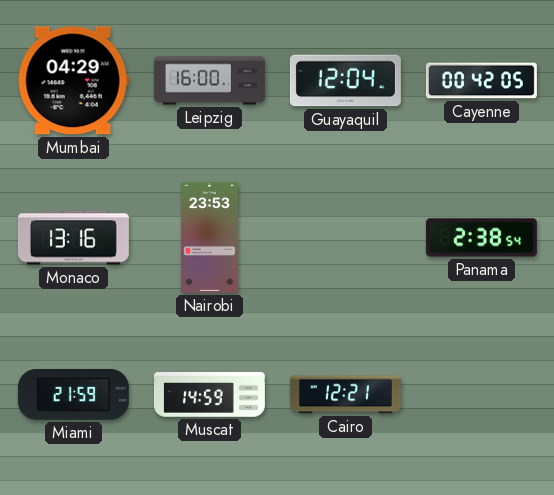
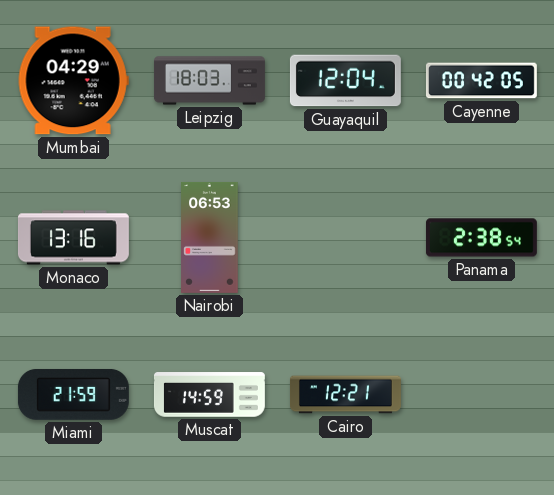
Leipzig: 16:00 -> 18:03 (209, 81)
Nairobi: 23:53 -> 06:53 (210, 237)
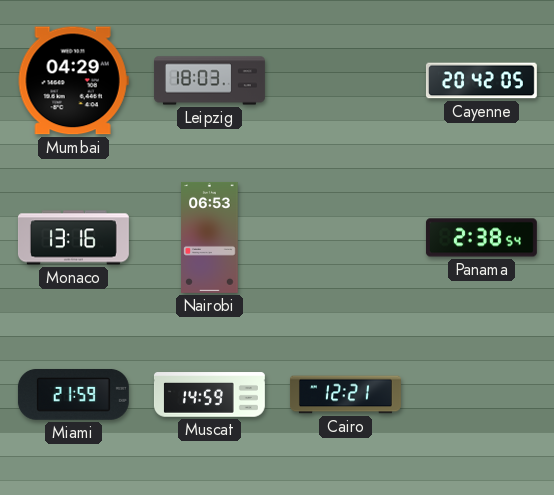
Guayaquil: 12:04 -> none (345, 81)
Cayenne: 00:42 -> 20:42 (481, 81)
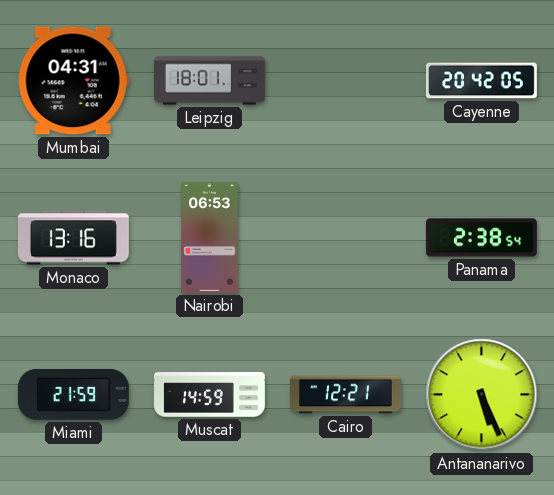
Mumbai: 04:29 -> 04:31 (73, 81)
Leipzig: 18:03 -> 18:01 (209, 81)
Antananarivo: none -> 5:26 (482, 395)
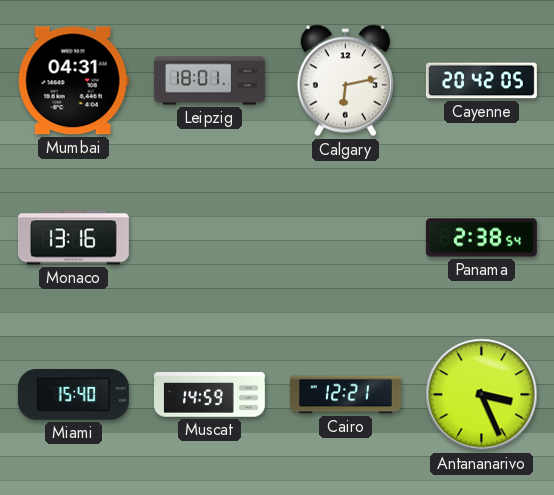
Calgary: none -> 6:13 (345, 81)
Nairobi: 06:53 -> none (210, 237)
Miami: 21:59 -> 15:40 (73, 394)
Antananarivo: 5:26 -> 3:26 (482, 395)
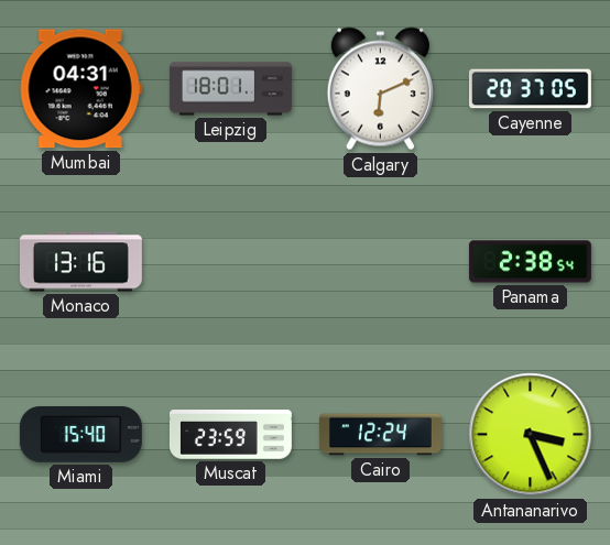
Calgary: 6:13 -> 6:11 (380, 89)
Cayenne: 20:42 -> 20:37 (530, 89)
Muscat: 14:59 -> 23:59 (230, 435)
Cairo: 12:21 -> 12:24 (380, 435)
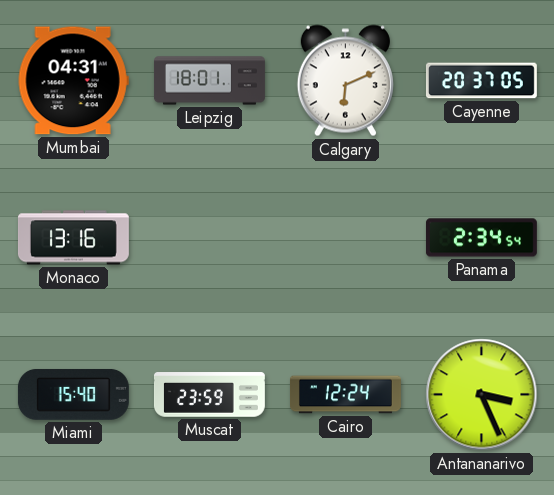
Panama: 2:38 -> 2:34 (481, 238)
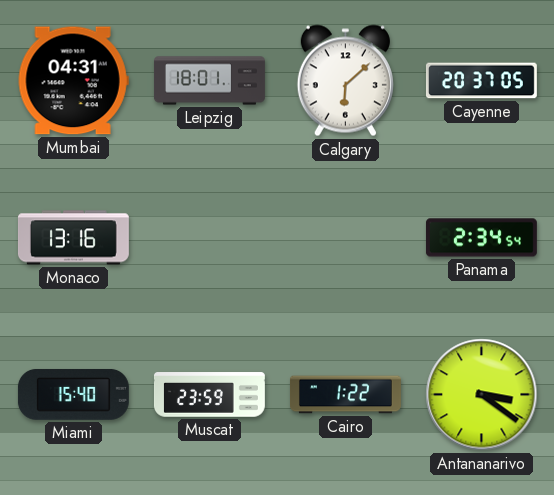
Calgary: 6:11 -> 6:08 (345, 81)
Cairo: 12:24 -> 1:22 (345, 395)
Antananarivo: 3:26 -> 3:21 (482, 395)
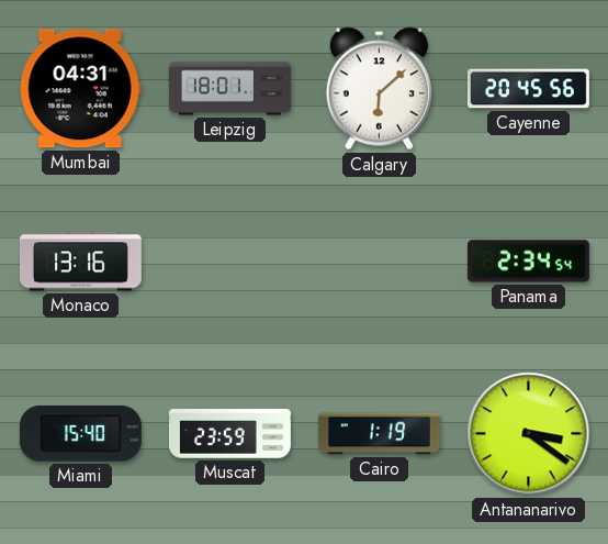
Cayenne: 20:37 -> 20:45 (528, 89)
Cairo: 1:22 -> 1:19 (379, 434)
